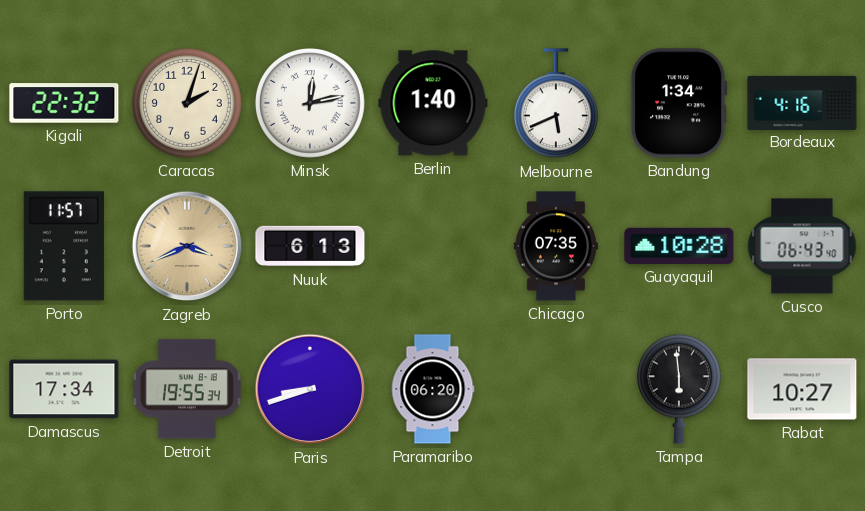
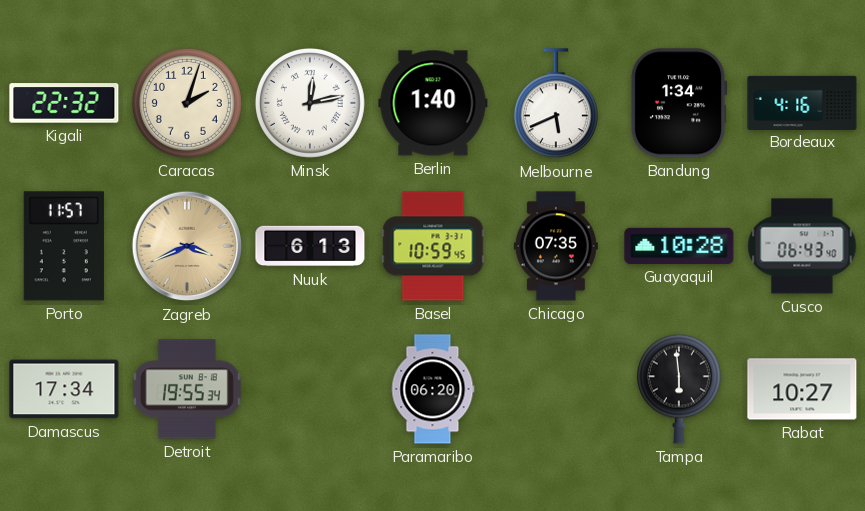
Basel: none -> 10:59 (433, 246)
Paris: 8:42 -> none (310, 389)
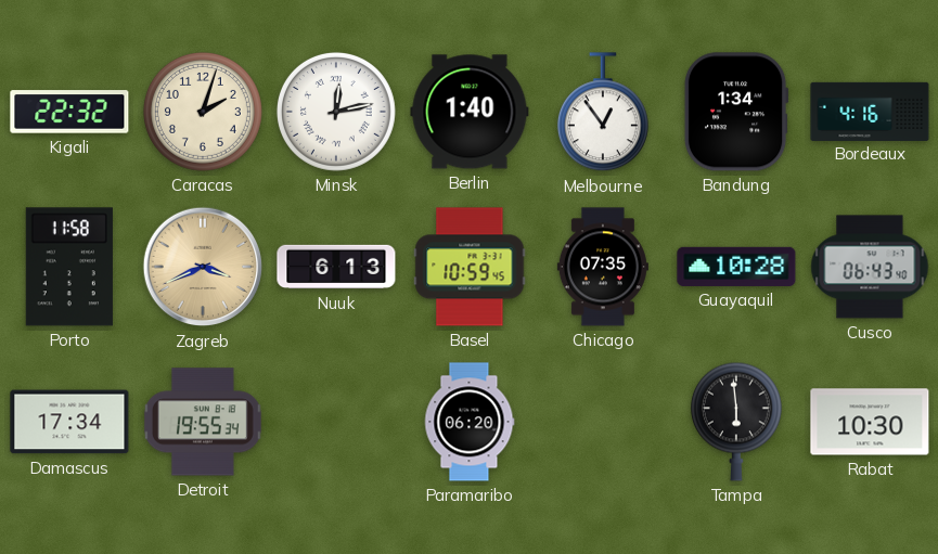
Melbourne: 5:41 -> 12:54 (603, 113)
Porto: 11:57 -> 11:58 (69, 267)
Rabat: 10:27 -> 10:30 (870, 422)
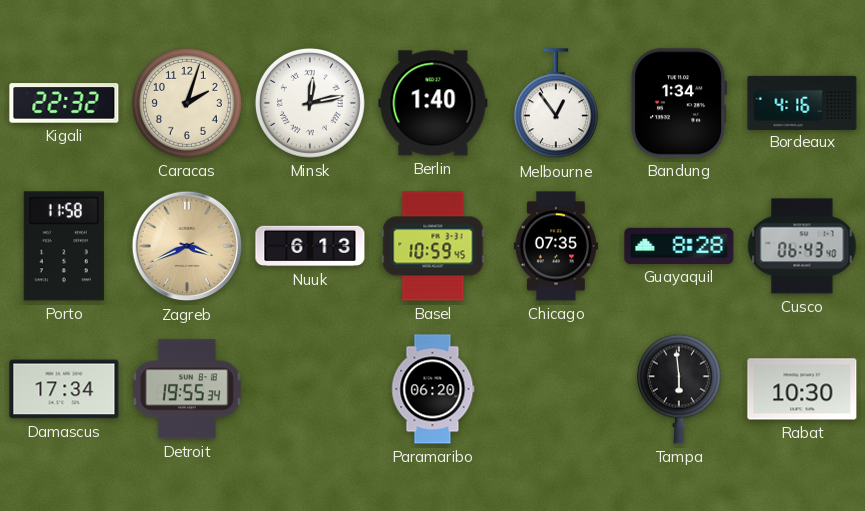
Guayaquil: 10:28 -> 8:28 (679, 246)
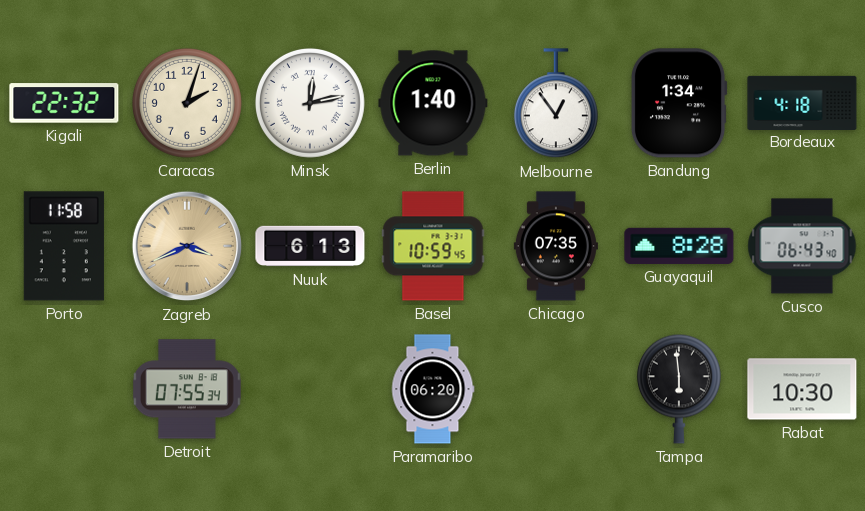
Bordeaux: 4:16 -> 4:18 (802, 102)
Damascus: 17:34 -> none (64, 389)
Detroit: 19:55 -> 07:55 (187, 389)
